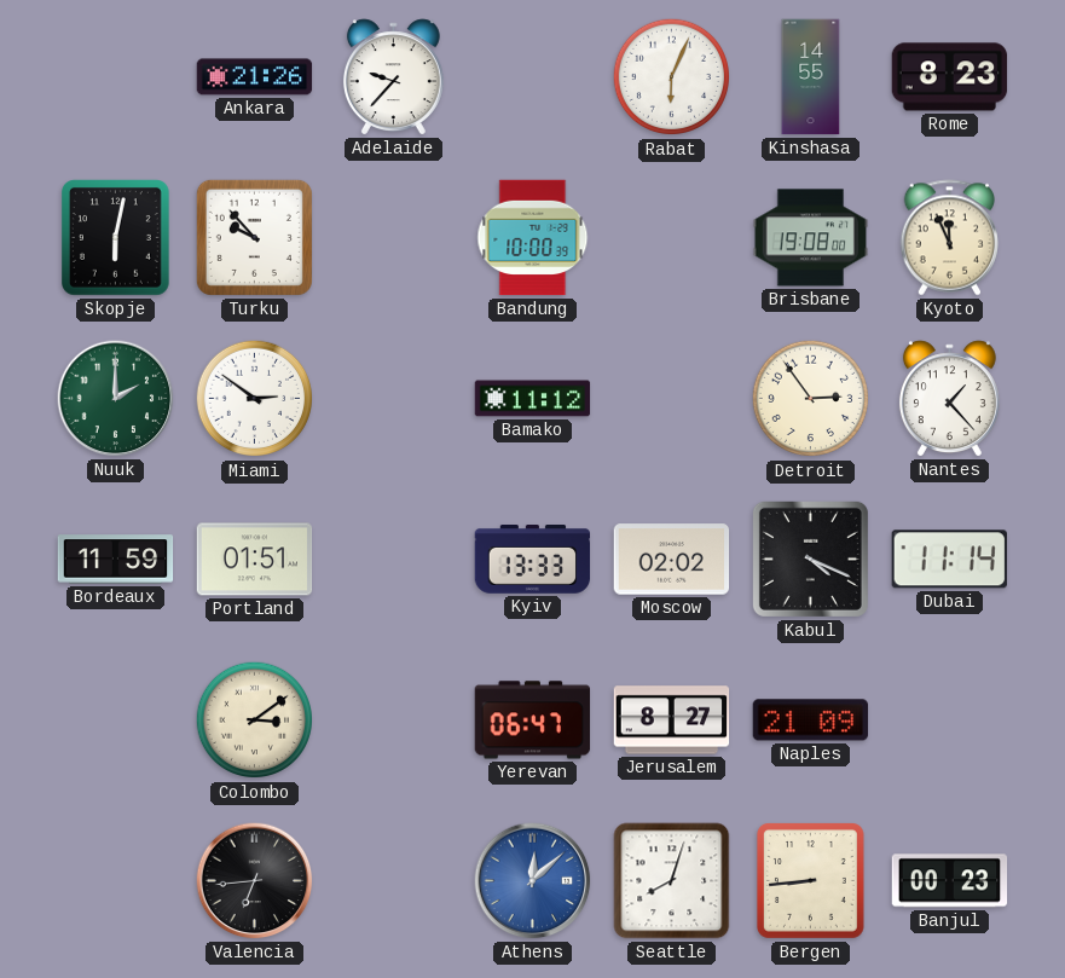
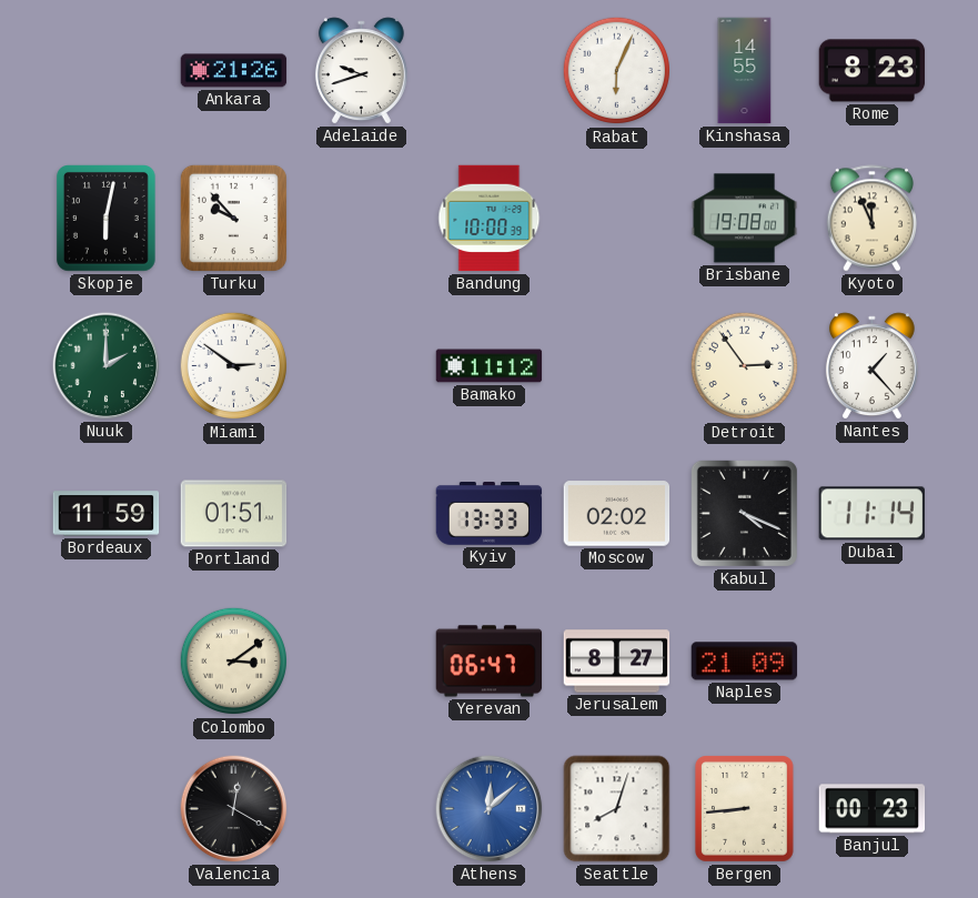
Adelaide: 9:37 -> 9:42 (361, 71)
Valencia: 6:44 -> 12:20 (234, 809)
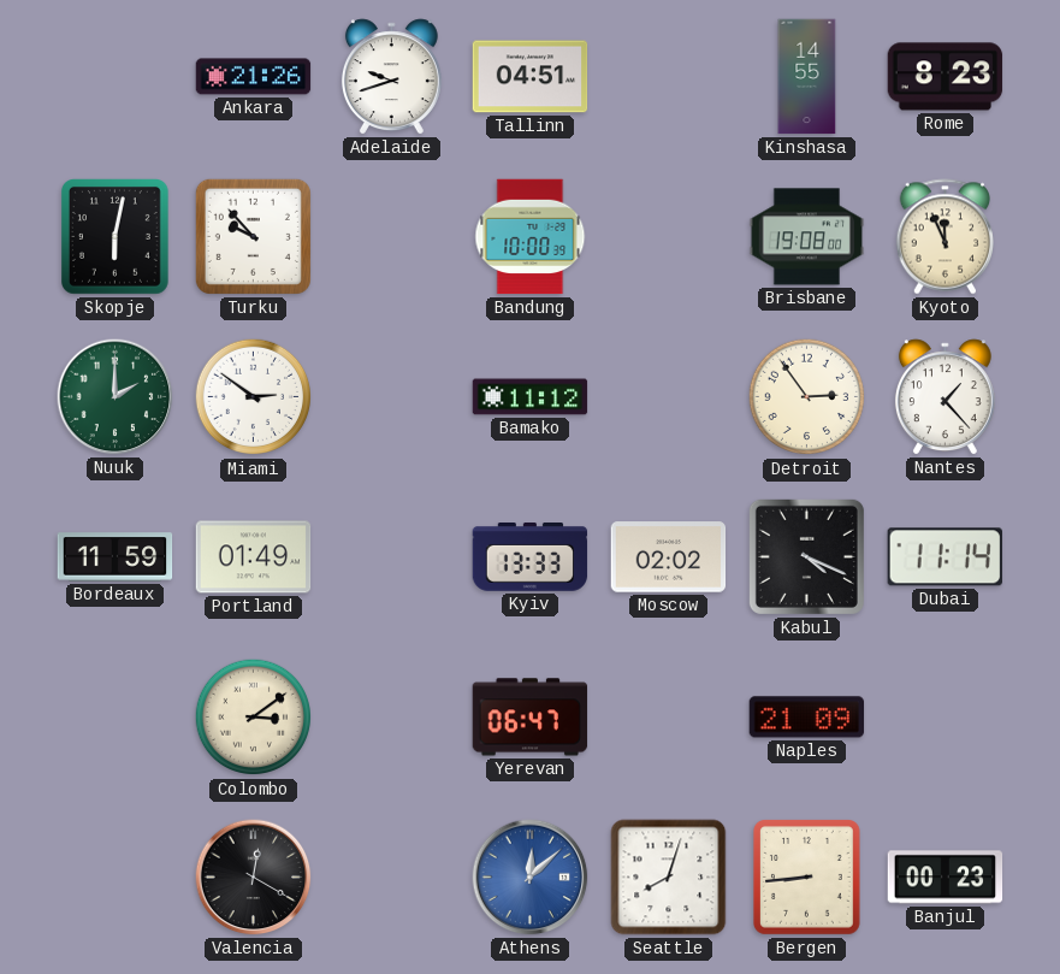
Tallinn: none -> 04:51 (531, 77)
Rabat: 6:04 -> none (617, 71)
Portland: 01:51 -> 01:49 (254, 557)
Jerusalem: 8:27 -> none (617, 662)
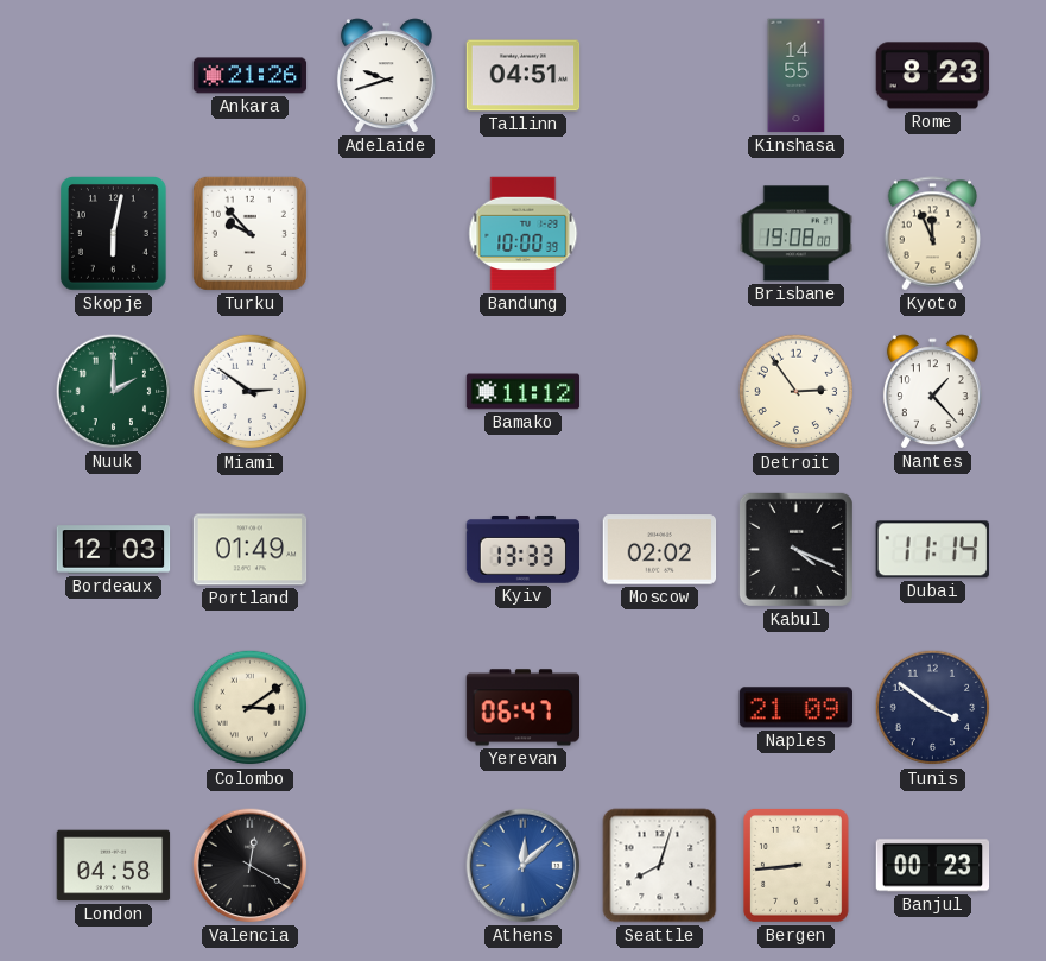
Bordeaux: 11:59 -> 12:03 (114, 550)
Tunis: none -> 3:51 (933, 708)
London: none -> 04:58 (114, 866)
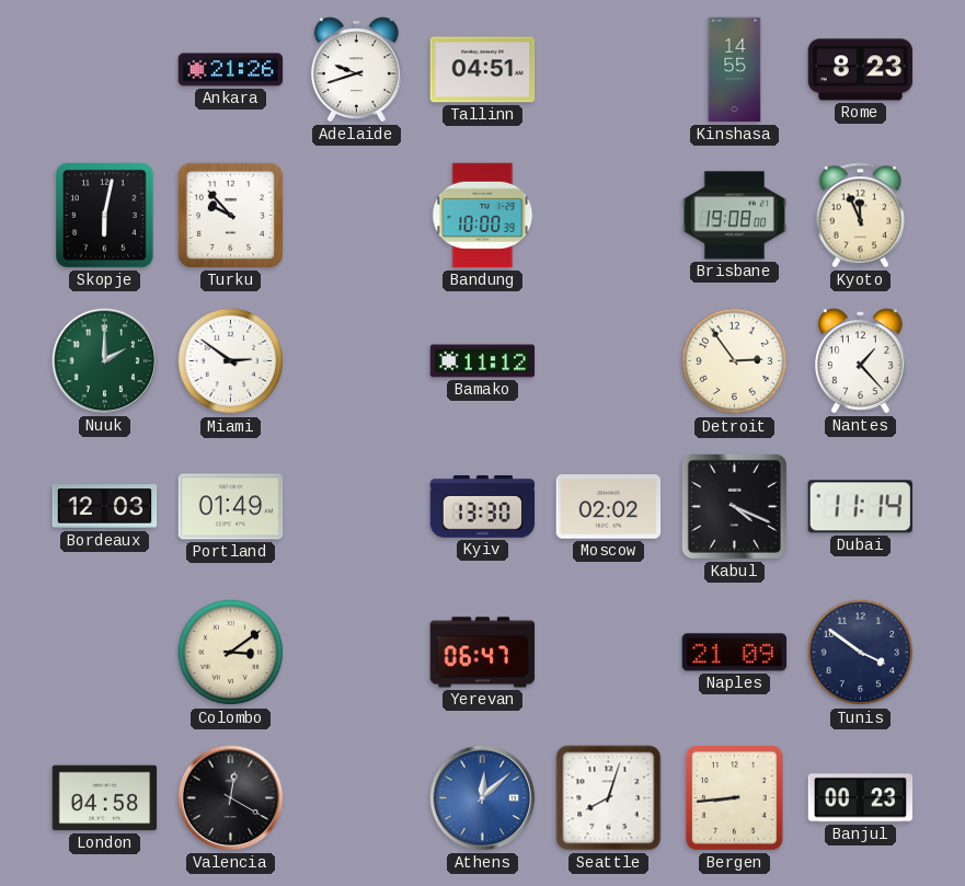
Kyiv: 13:33 -> 13:30 (483, 507)
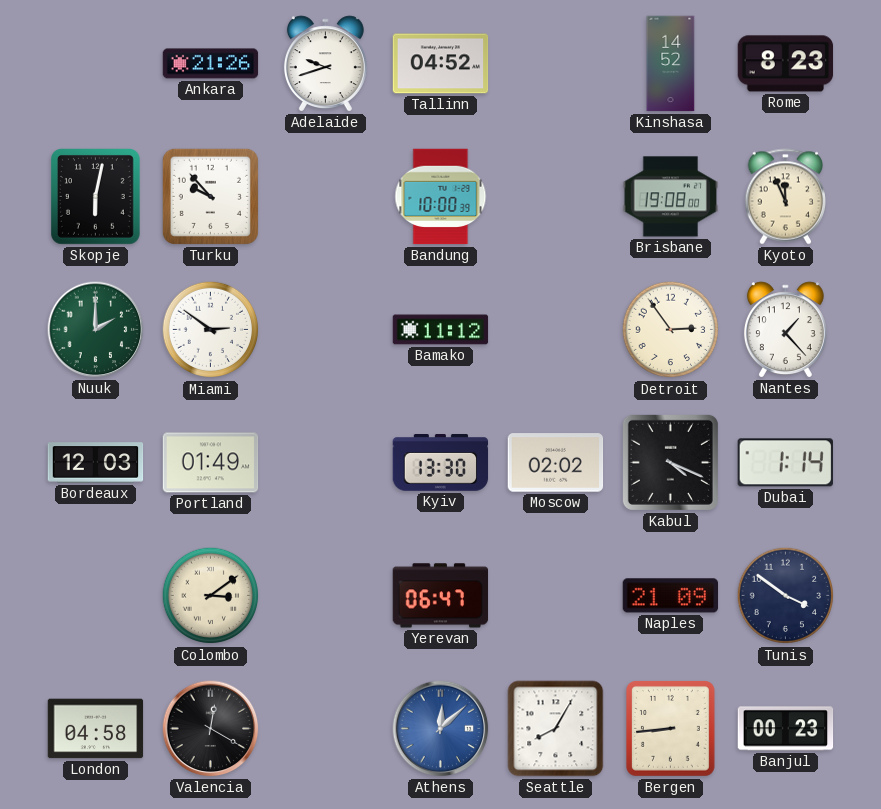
Tallinn: 04:51 -> 04:52 (441, 64)
Kinshasa: 14:55 -> 14:52 (671, 64)
Dubai: 11:14 -> 1:14 (785, 463)
Seattle: 8:03 -> 8:05 (556, 729)
